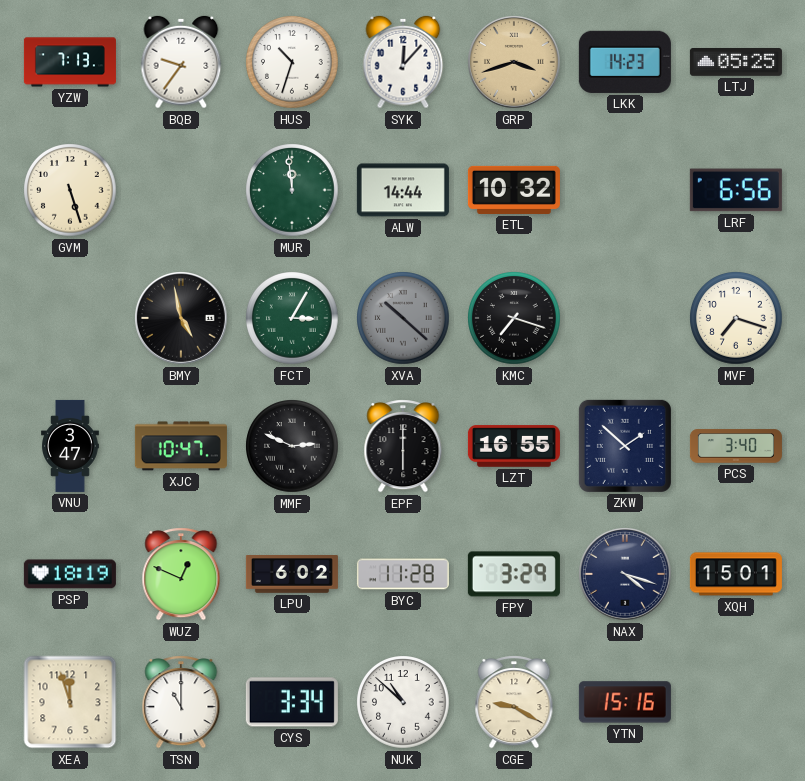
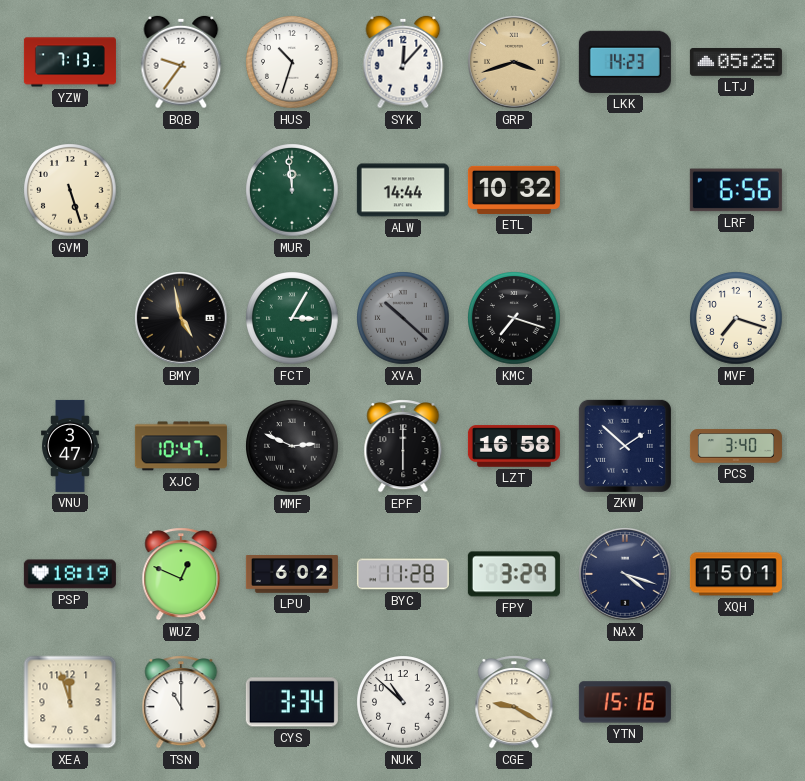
LZT: 16:55 -> 16:58 (514, 446)
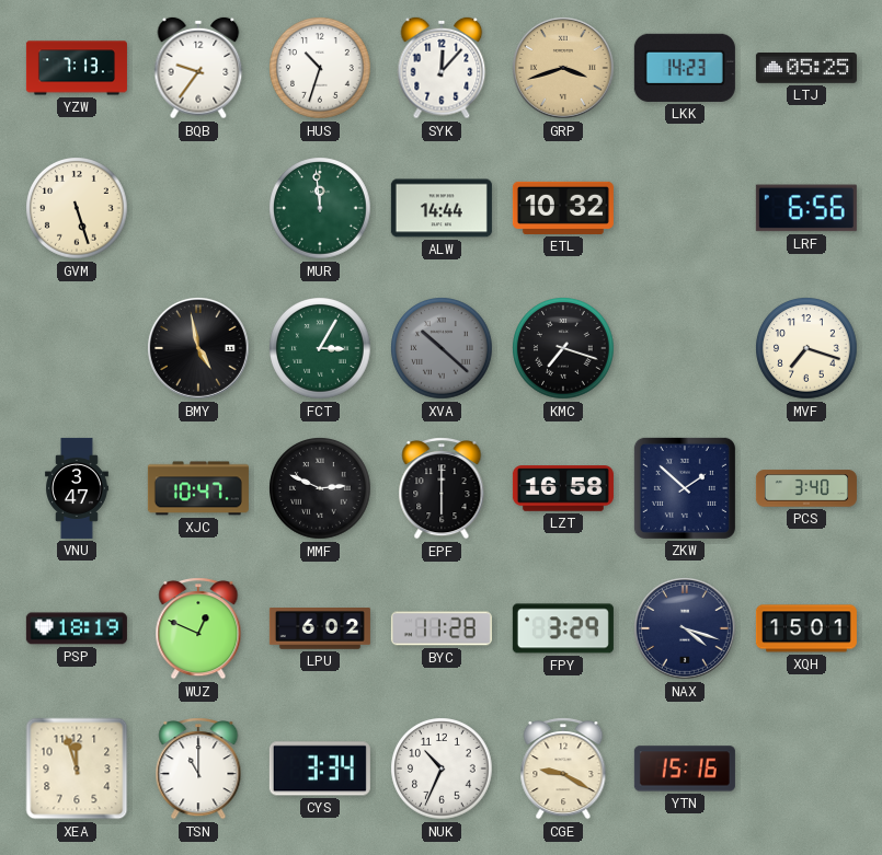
NUK: 10:52 -> 10:34 (442, 769)
